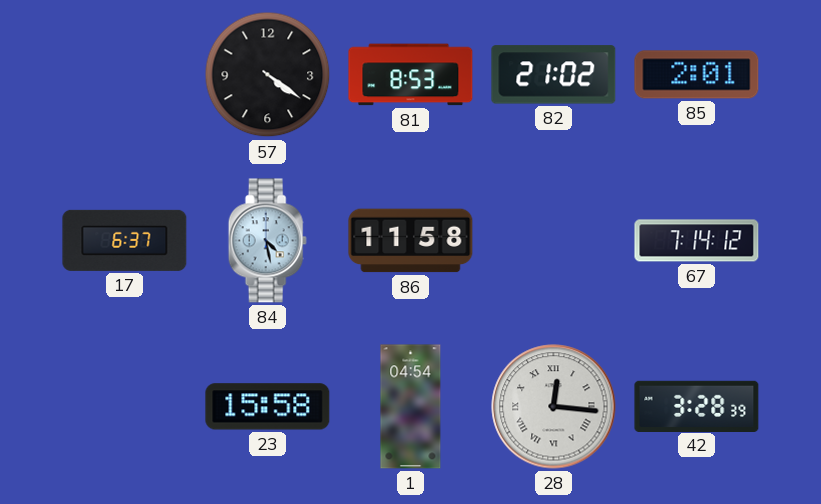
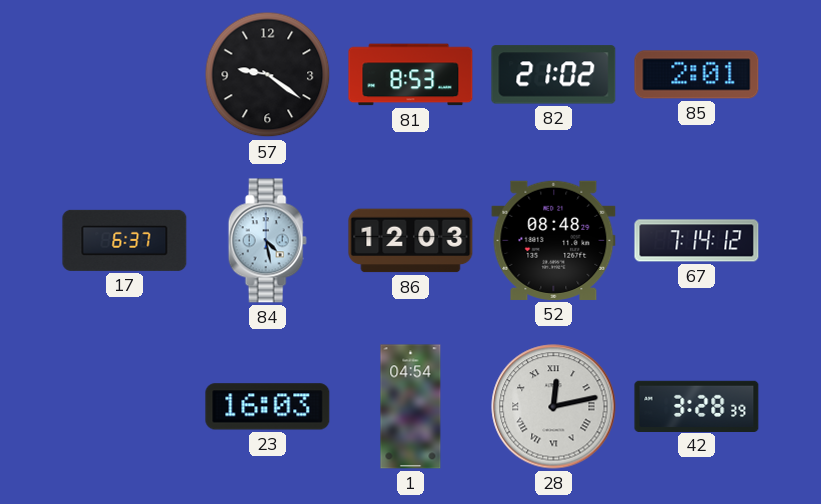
57: 4:21 -> 9:21 (268, 75)
86: 11:58 -> 12:03 (411, 241)
52: none -> 08:48 (554, 240)
23: 15:58 -> 16:03 (268, 407)
28: 12:16 -> 12:13 (554, 407)
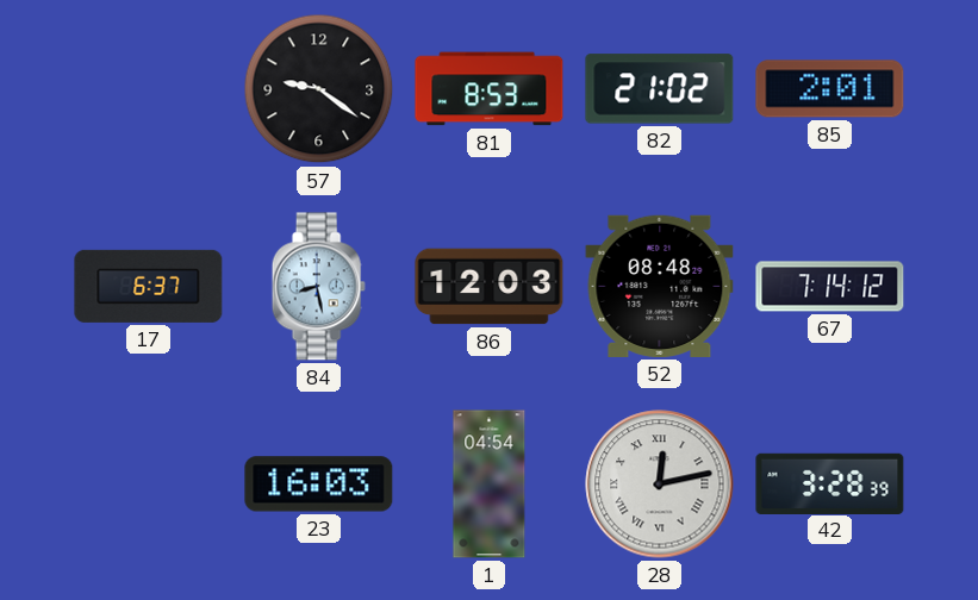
84: 4:28 -> 8:28 (318, 287)
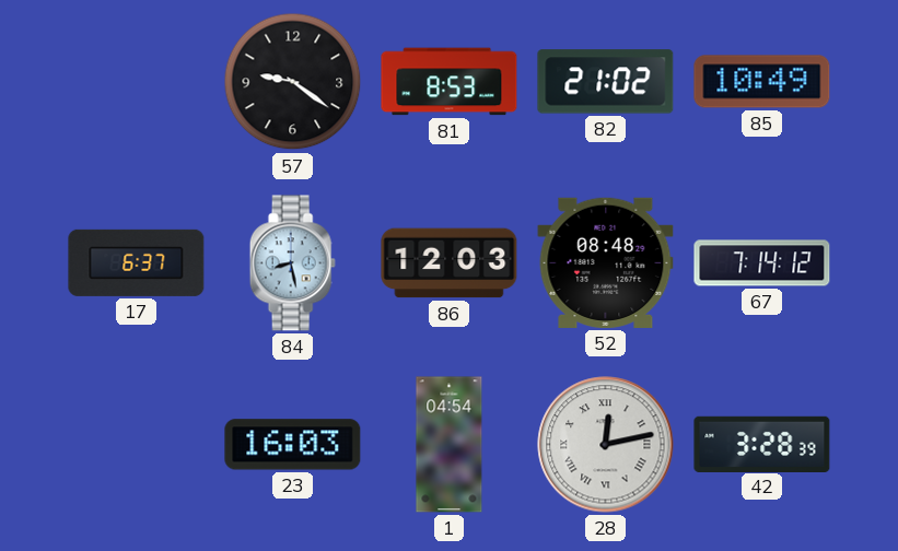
85: 2:01 -> 10:49 (762, 82)
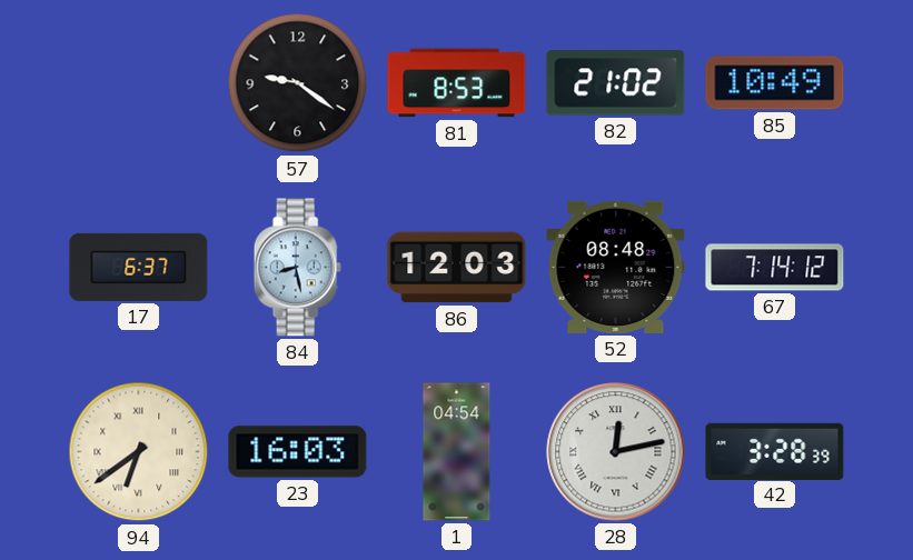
94: none -> 6:39 (139, 452)
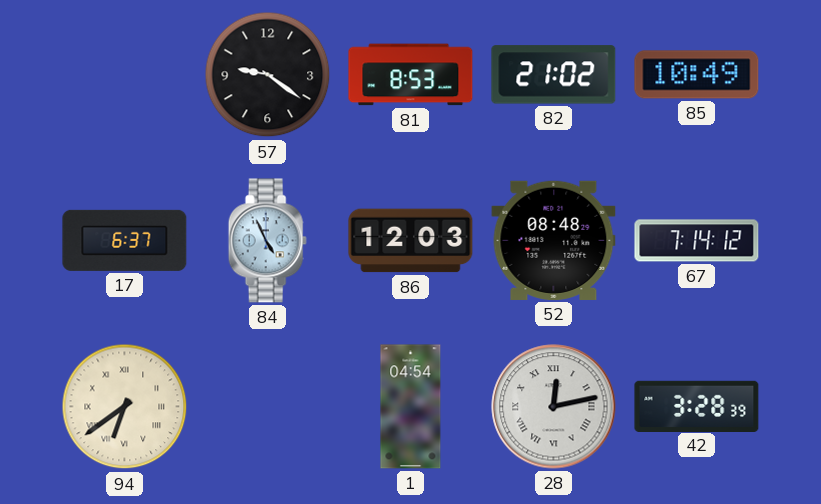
84: 8:28 -> 4:56 (267, 241)
23: 16:03 -> none (298, 452)
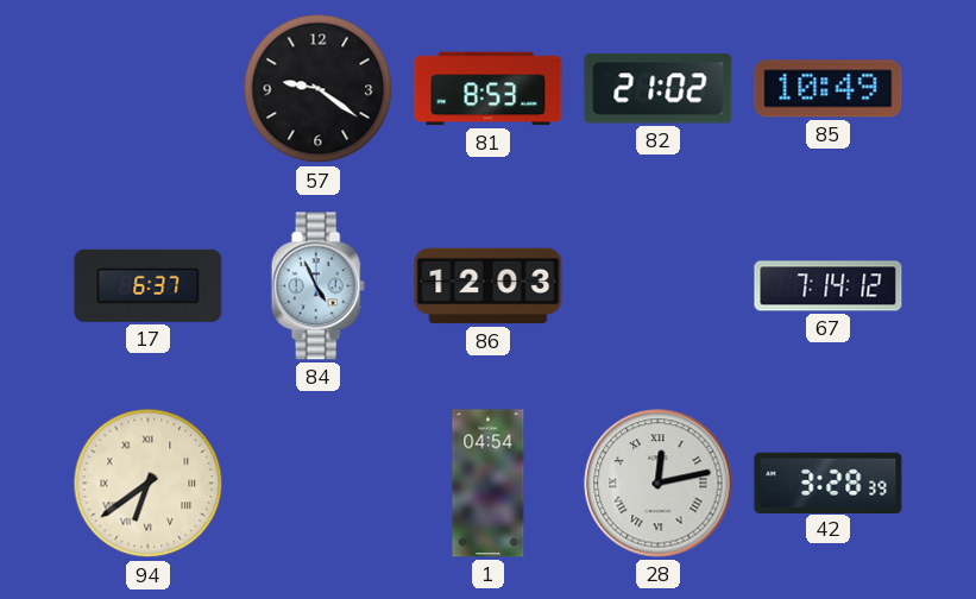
52: 08:48 -> none (554, 240)
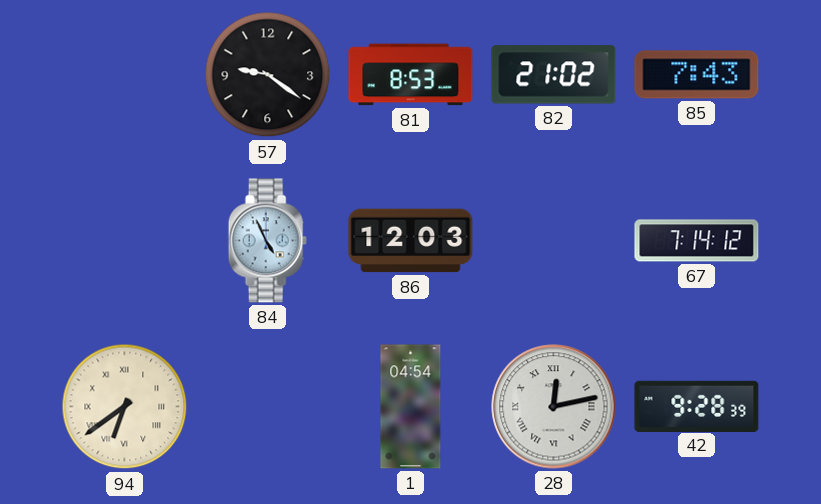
85: 10:49 -> 7:43 (697, 75)
17: 6:37 -> none (149, 285)
42: 3:28 -> 9:28 (697, 406)
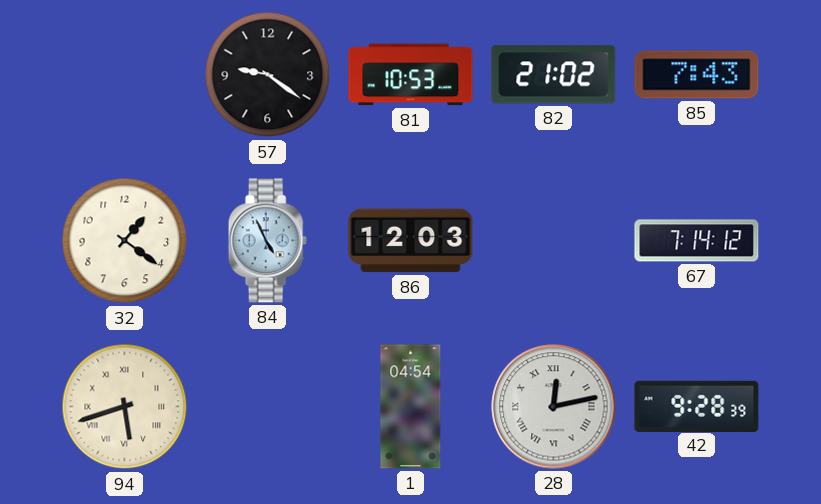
81: 8:53 -> 10:53 (411, 75)
32: none -> 1:21 (125, 241)
94: 6:39 -> 5:42 (125, 407)
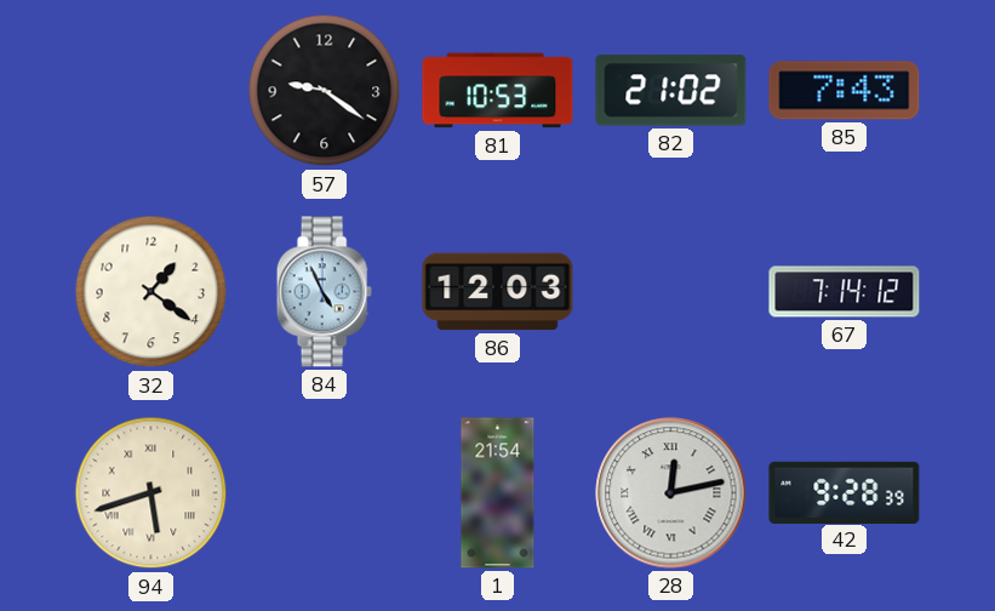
1: 04:54 -> 21:54 (498, 493)
